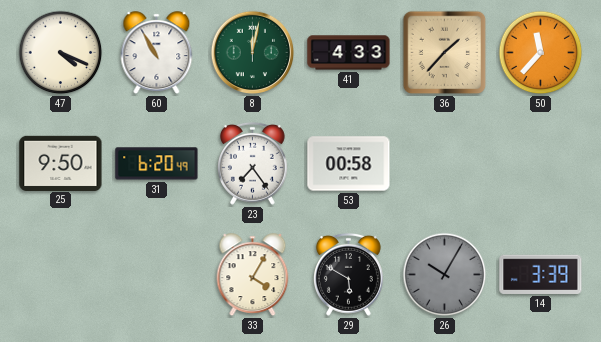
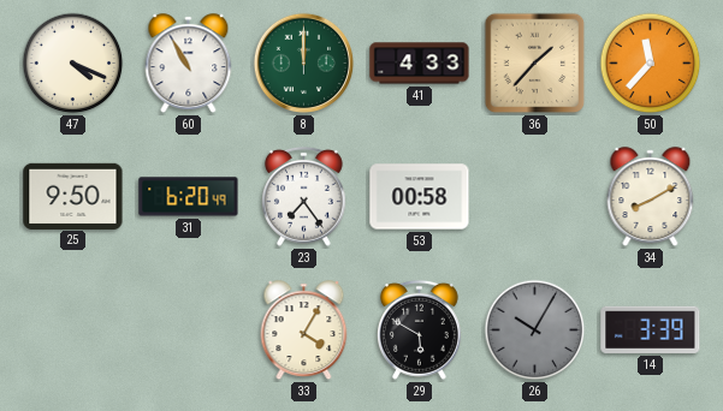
8: 12:02 -> 12:00 (304, 64)
34: none -> 8:10 (651, 197)
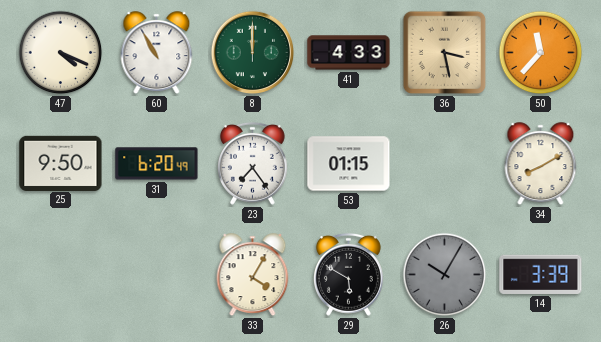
36: 1:37 -> 3:28 (445, 53)
53: 00:58 -> 01:15 (349, 164)
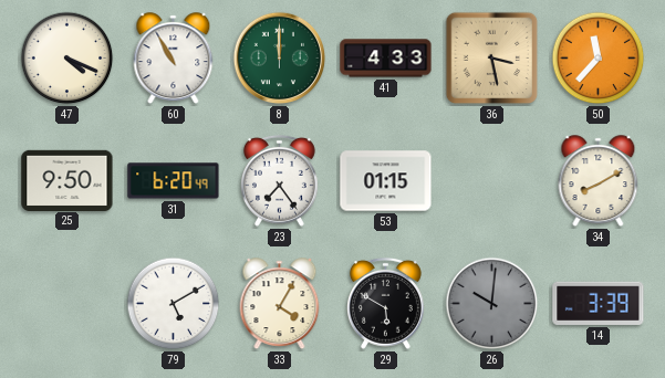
79: none -> 5:10 (174, 304)
26: 10:05 -> 10:01 (492, 304)
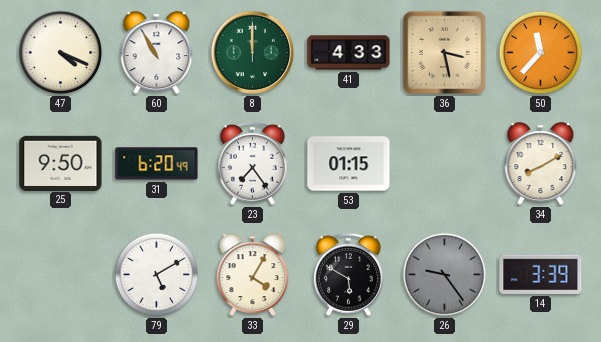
26: 10:01 -> 9:24 (445, 275)
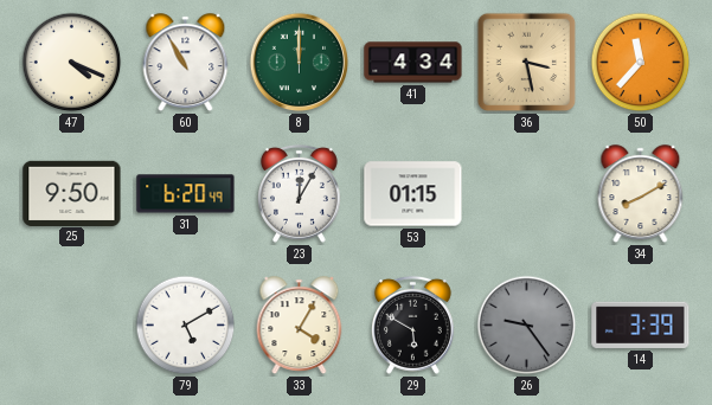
41: 4:33 -> 4:34 (413, 63)
23: 7:24 -> 12:05 (299, 193)
